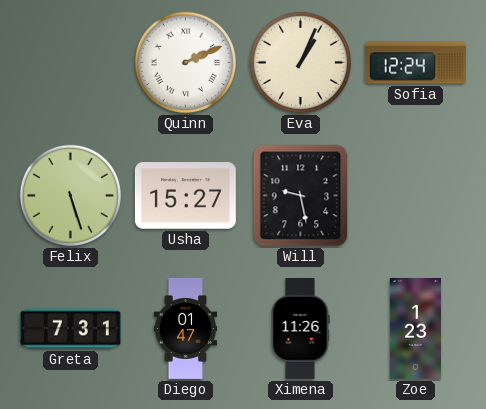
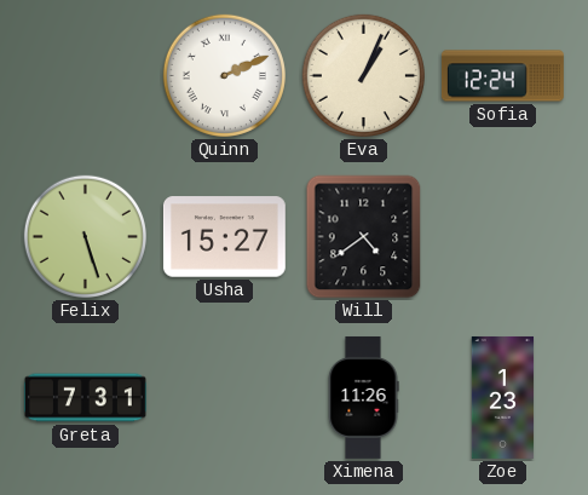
Will: 9:28 -> 4:39 (364, 237)
Diego: 01:47 -> none (186, 329)
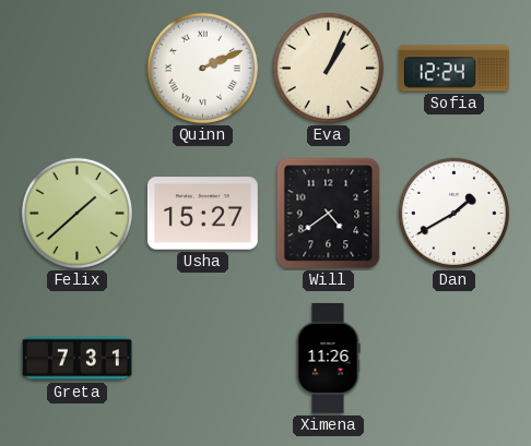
Felix: 5:27 -> 1:38 (76, 213)
Dan: none -> 1:40 (453, 213)
Zoe: 1:23 -> none (503, 397)
